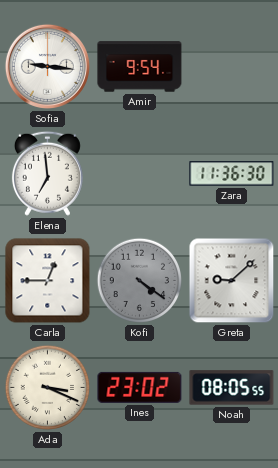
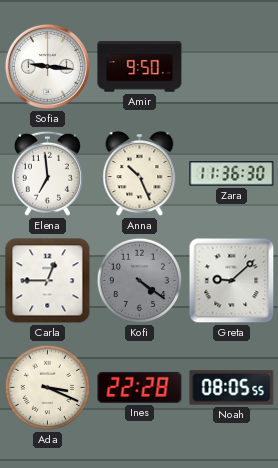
Amir: 9:54 -> 9:50 (140, 67)
Anna: none -> 10:26 (140, 174)
Ines: 23:02 -> 22:28 (140, 387)
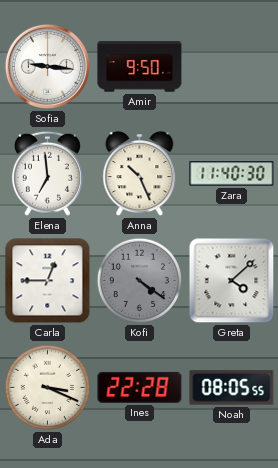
Zara: 11:36 -> 11:40 (232, 174)
Greta: 9:08 -> 4:08 (232, 281)
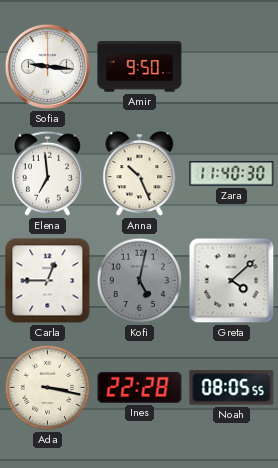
Kofi: 4:21 -> 5:02 (140, 281)
Ada: 3:19 -> 3:17 (48, 388)
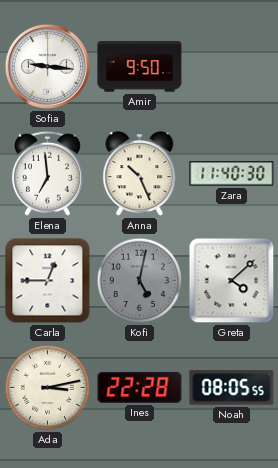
Ada: 3:17 -> 3:13 (48, 388)
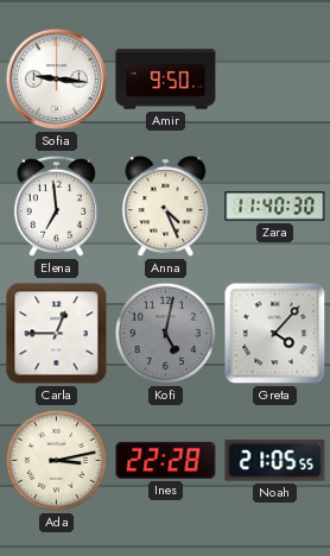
Anna: 10:26 -> 4:26 (166, 207)
Greta: 4:08 -> 4:07 (275, 334)
Noah: 08:05 -> 21:05 (275, 461)
